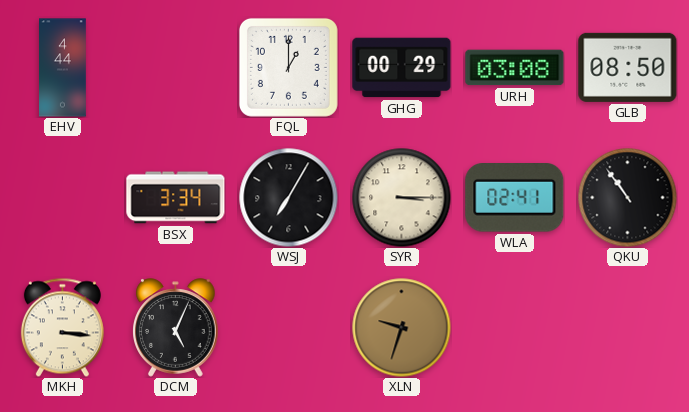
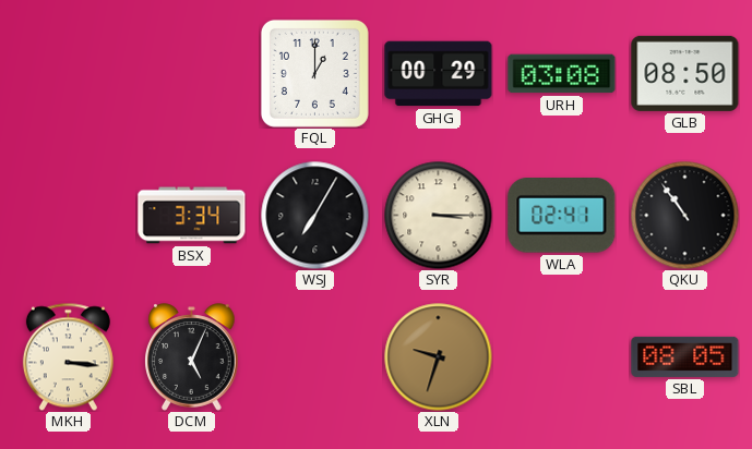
EHV: 4:44 -> none (63, 68)
SBL: none -> 08:05 (685, 356)
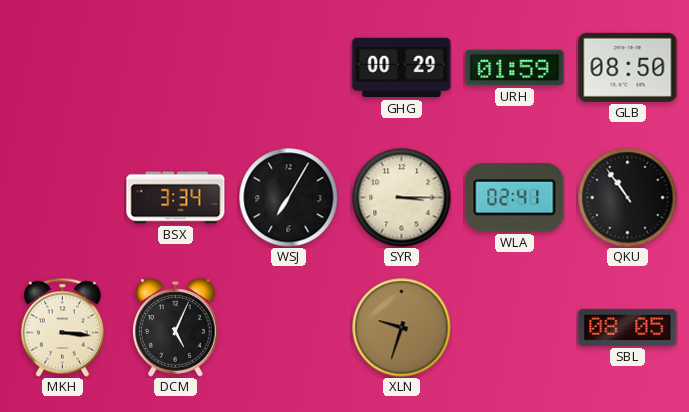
FQL: 1:00 -> none (314, 73)
URH: 03:08 -> 01:59 (515, 68)
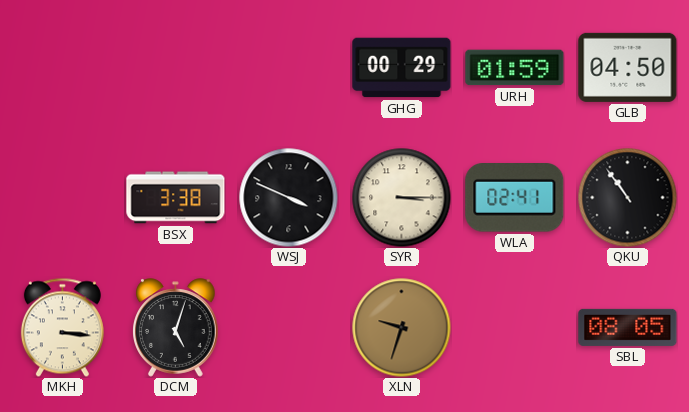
GLB: 08:50 -> 04:50 (628, 67)
BSX: 3:34 -> 3:38 (176, 198)
WSJ: 7:05 -> 3:49 (289, 198)
DCM: 5:04 -> 5:03 (176, 328)
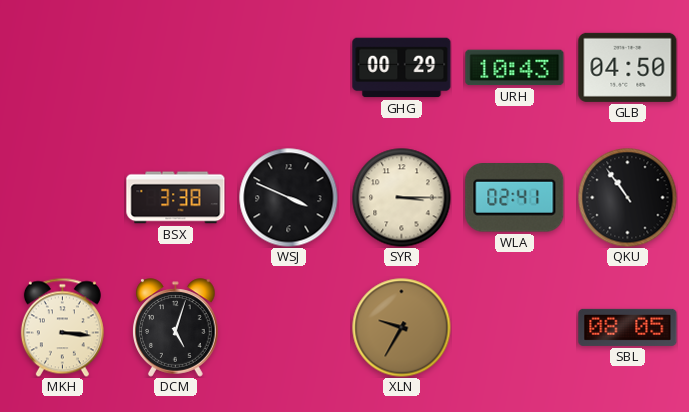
URH: 01:59 -> 10:43 (515, 68)
XLN: 9:33 -> 9:35 (402, 328)
